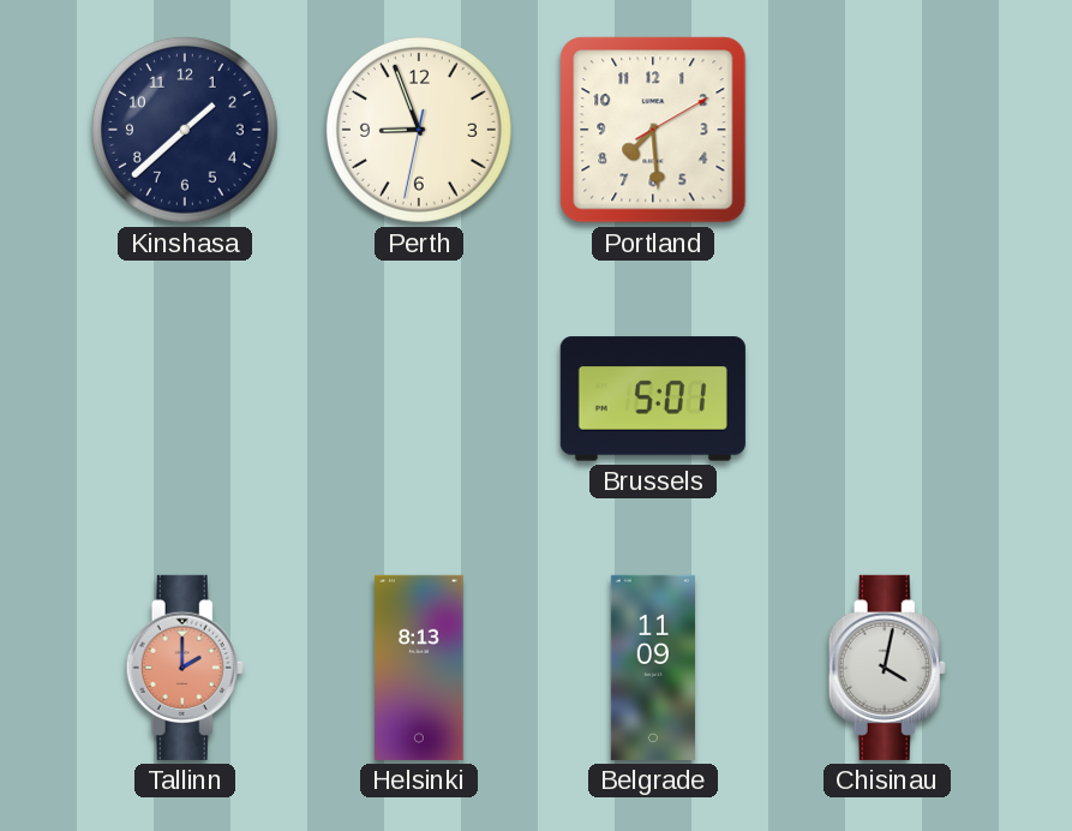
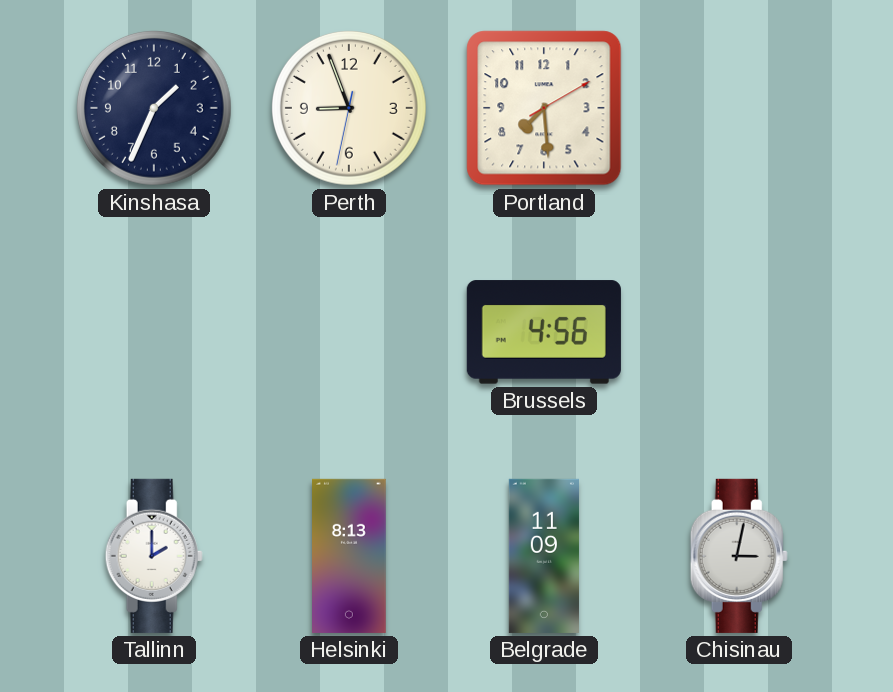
Kinshasa: 1:38 -> 1:34 (154, 108)
Brussels: 5:01 -> 4:56 (544, 332)
Tallinn dial: salmon -> white (154, 556)
Chisinau: 4:02 -> 3:02 (739, 556)
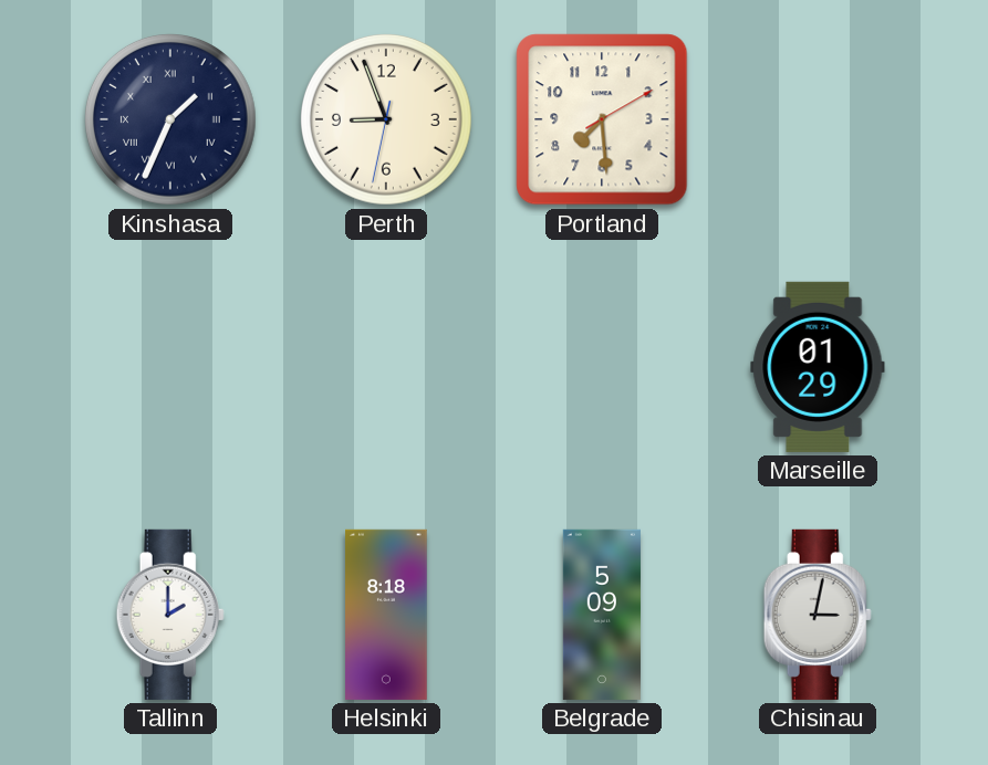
Kinshasa numerals: Arabic -> Roman (170, 119)
Brussels: 4:56 -> none (544, 332)
Marseille: none -> 01:29 (818, 367)
Helsinki: 8:13 -> 8:18 (387, 615)
Belgrade: 11:09 -> 5:09 (602, 615)
